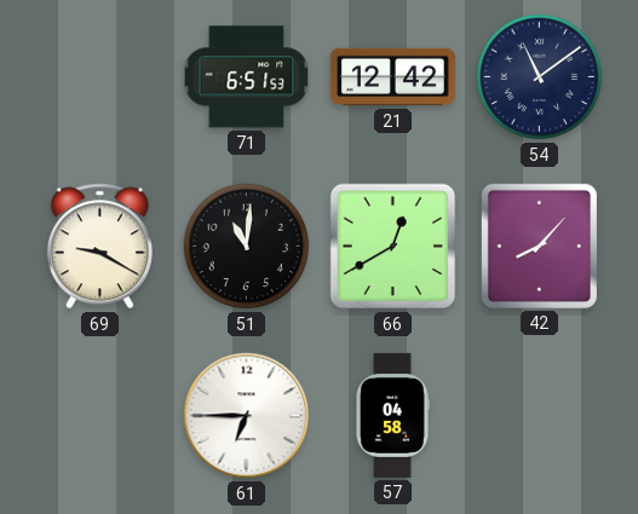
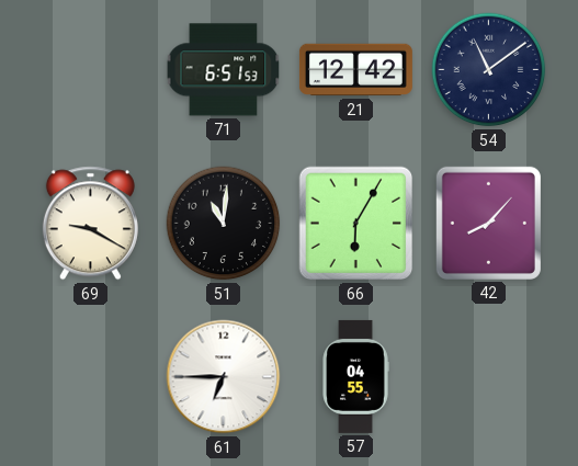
66: 12:40 -> 6:05 (356, 224)
57: 04:58 -> 04:55 (355, 376)
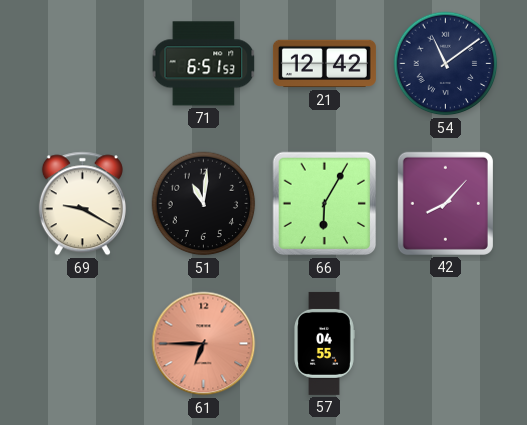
61 dial: white -> salmon (204, 344)
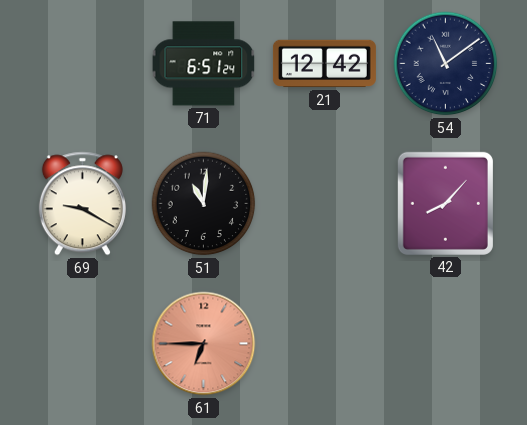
71: 6:51:53 -> 6:51:24 (204, 64)
66: 6:05 -> none (325, 204)
57: 04:55 -> none (324, 343)
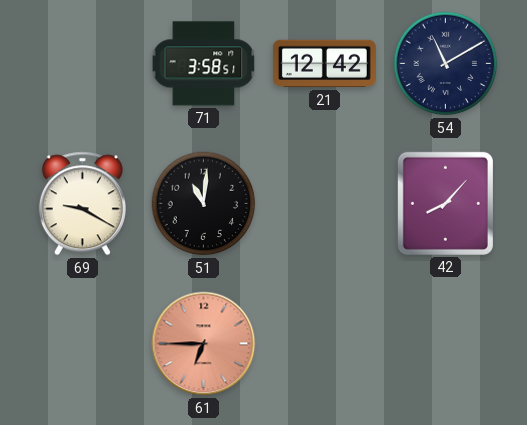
71: 6:51 -> 3:58 (204, 64)
54: 11:09 -> 11:10 (446, 64)
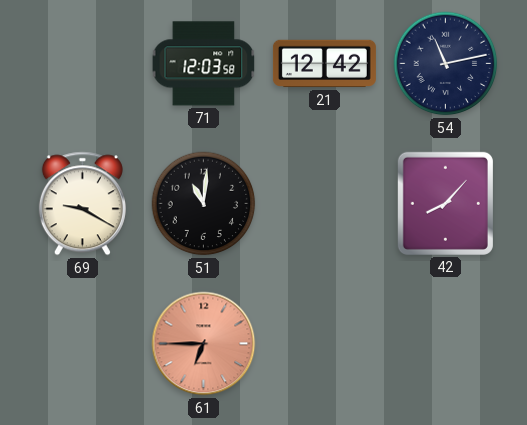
71: 3:58 -> 12:03 (204, 64)
54: 11:10 -> 11:13 (446, 64)
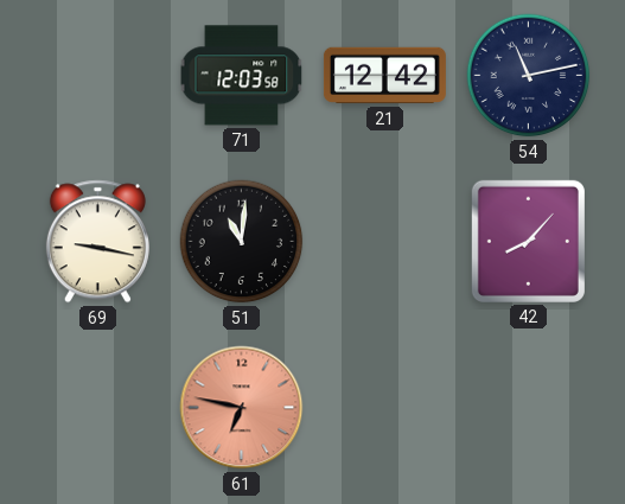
69: 9:20 -> 9:17 (97, 242)
61: 6:45 -> 6:47 (242, 408)
